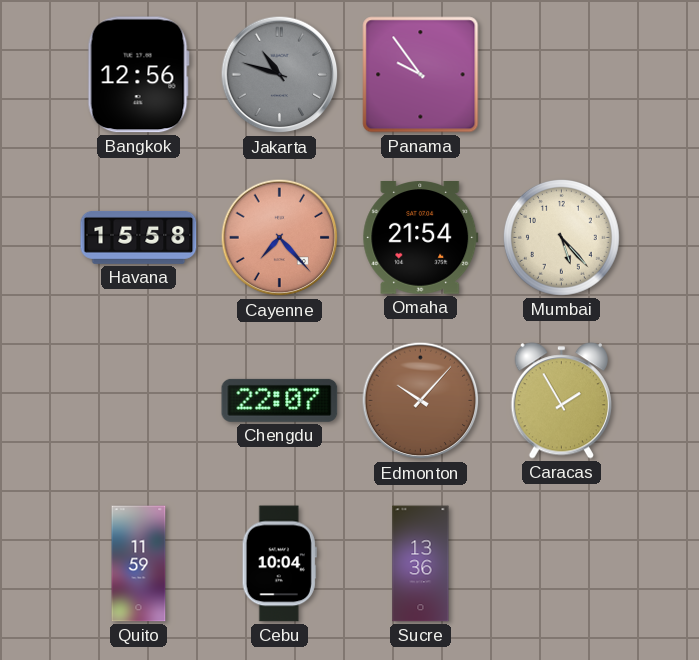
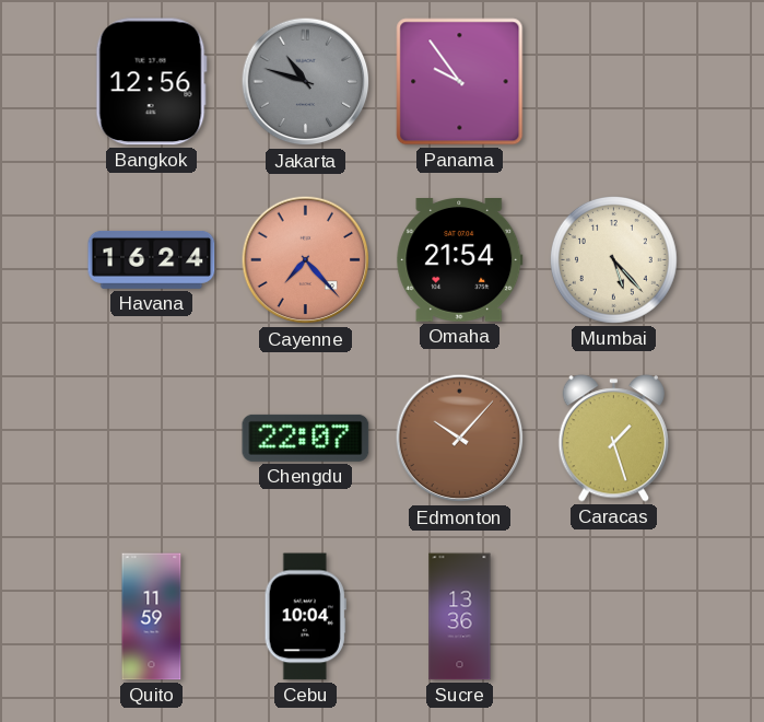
Havana: 15:58 -> 16:24 (152, 259)
Caracas: 1:55 -> 1:27 (613, 439)
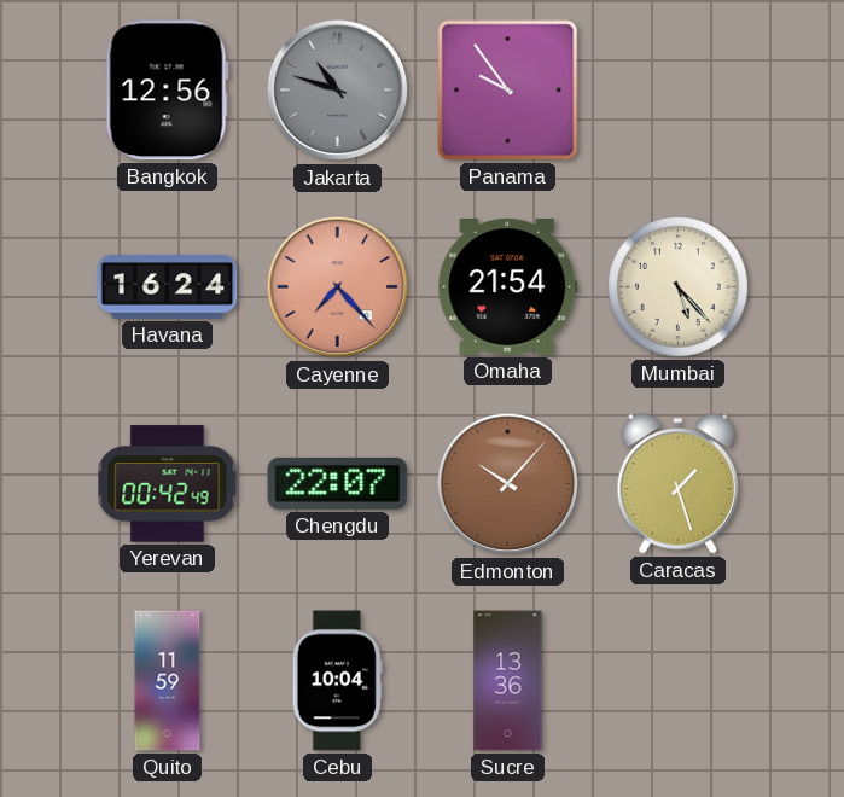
Yerevan: none -> 00:42 (168, 484)
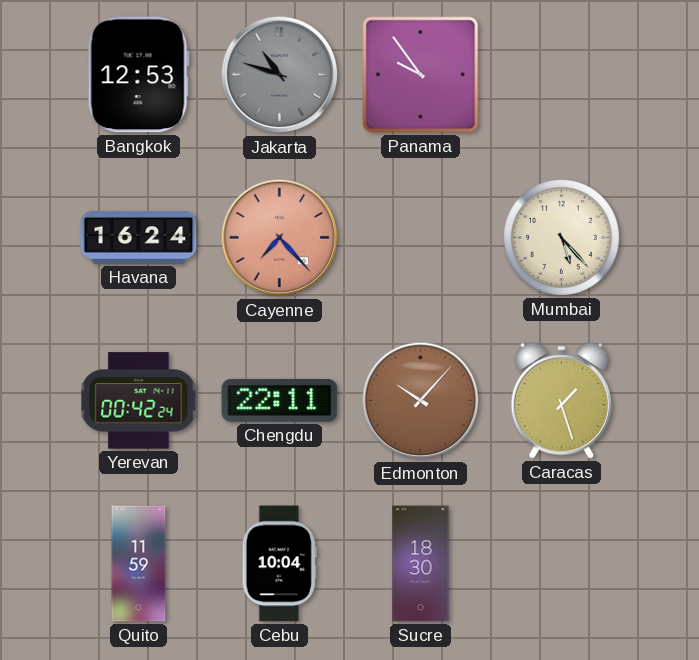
Bangkok: 12:56 -> 12:53 (138, 75)
Omaha: 21:54 -> none (508, 287)
Yerevan: 00:42:49 -> 00:42:24 (139, 401)
Chengdu: 22:07 -> 22:11 (280, 400)
Sucre: 13:36 -> 18:30 (421, 564)
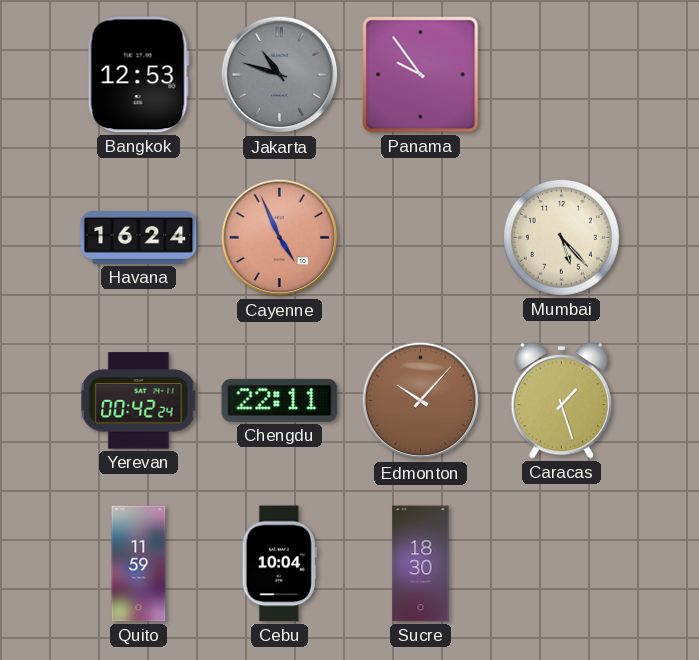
Cayenne: 7:23 -> 4:56 (280, 238)
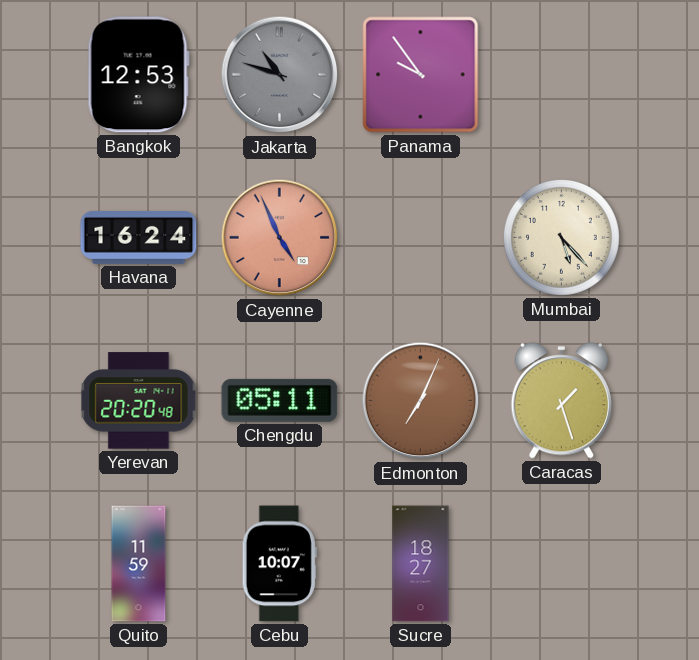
Yerevan: 00:42 -> 20:20 (139, 401)
Chengdu: 22:11 -> 05:11 (280, 400)
Edmonton: 10:07 -> 7:04 (421, 401)
Cebu: 10:04 -> 10:07 (279, 564)
Sucre: 18:30 -> 18:27 (421, 564)
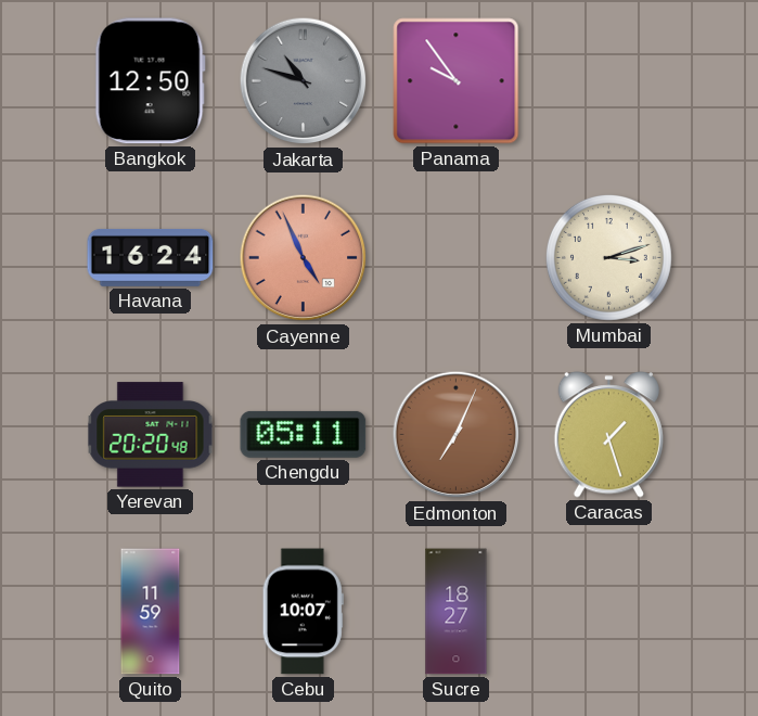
Bangkok: 12:53 -> 12:50 (150, 81)
Mumbai: 5:23 -> 3:12 (608, 257)
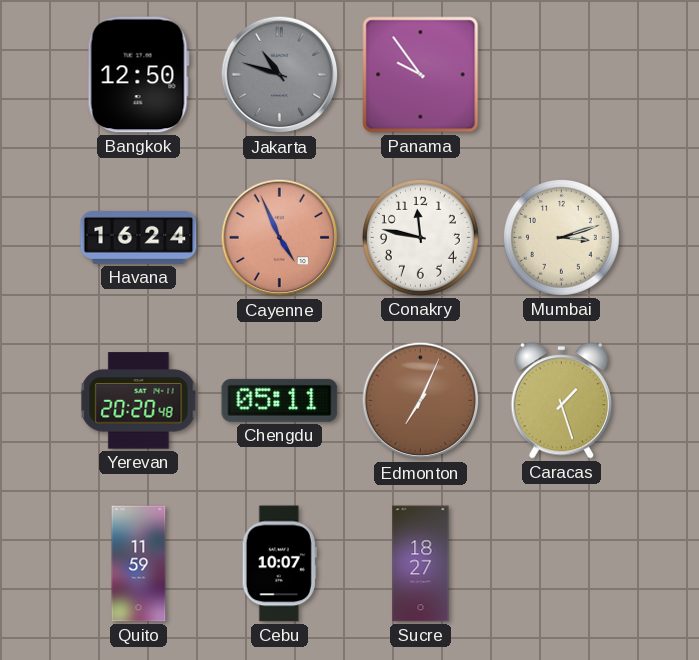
Conakry: none -> 11:47 (420, 237)
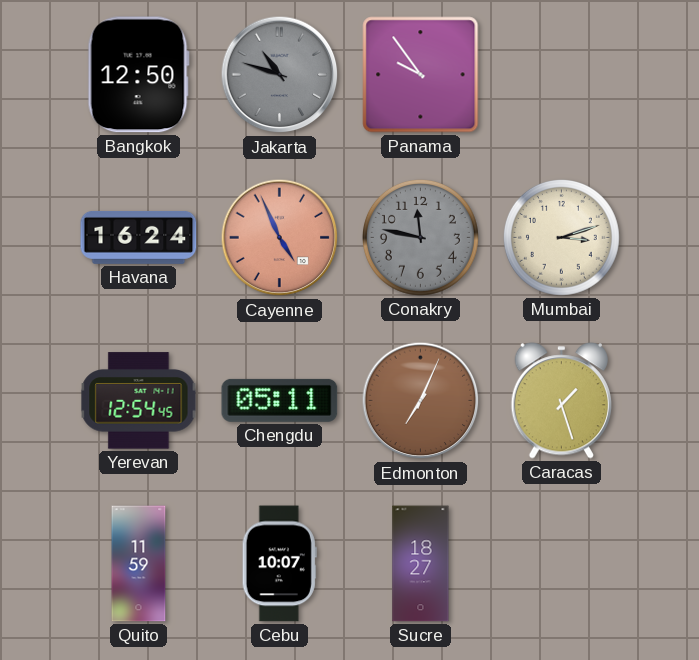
Conakry dial: white -> grey (420, 237)
Yerevan: 20:20 -> 12:54 (139, 401)
